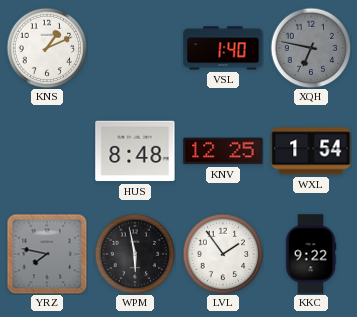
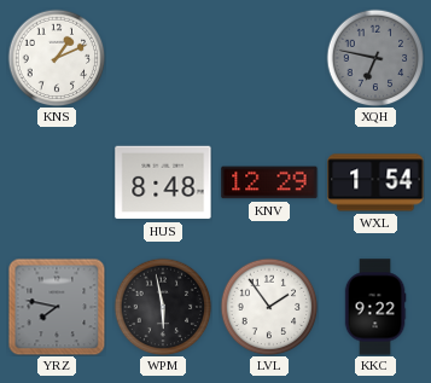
VSL: 1:40 -> none (223, 48)
KNV: 12:25 -> 12:29 (269, 182)
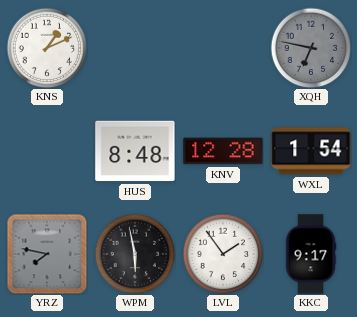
KNV: 12:29 -> 12:28 (223, 151)
KKC: 9:22 -> 9:17 (311, 254)
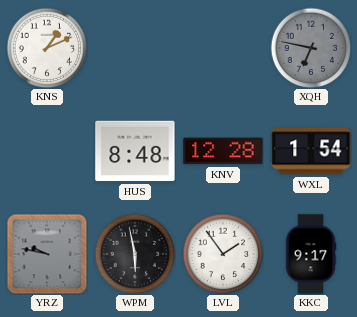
YRZ: 7:47 -> 9:47 (47, 254)
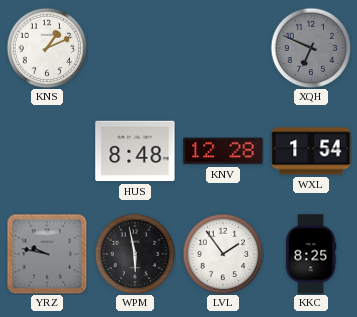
XQH: 6:47 -> 6:49 (311, 48)
KKC: 9:17 -> 8:25 (311, 254)
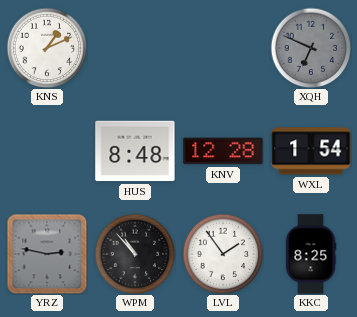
YRZ: 9:47 -> 2:47 (47, 254)
WPM: 5:58 -> 10:53 (135, 254)
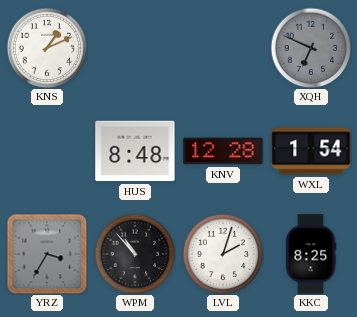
YRZ: 2:47 -> 3:35 (47, 254)
LVL: 1:54 -> 2:03 (223, 254)
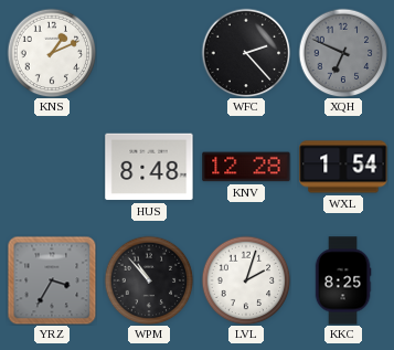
WFC: none -> 2:23 (246, 53)
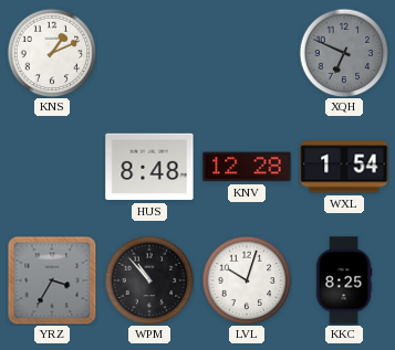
WFC: 2:23 -> none (246, 53)
LVL: 2:03 -> 10:03 (247, 280)
